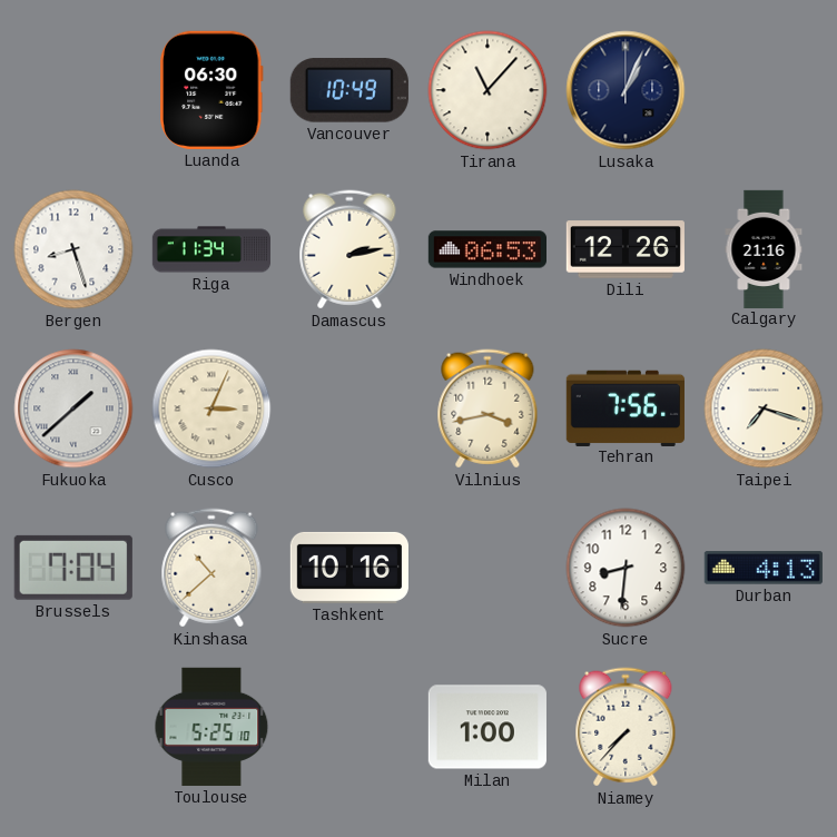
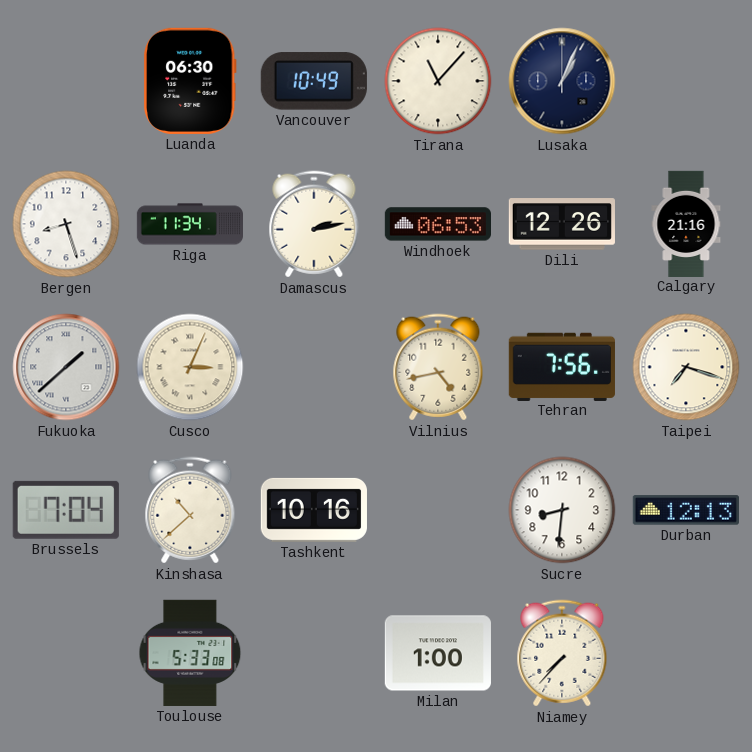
Vilnius: 3:43 -> 4:43 (438, 367)
Durban: 4:13 -> 12:13 (686, 510)
Toulouse: 5:25 -> 5:33 (190, 653)
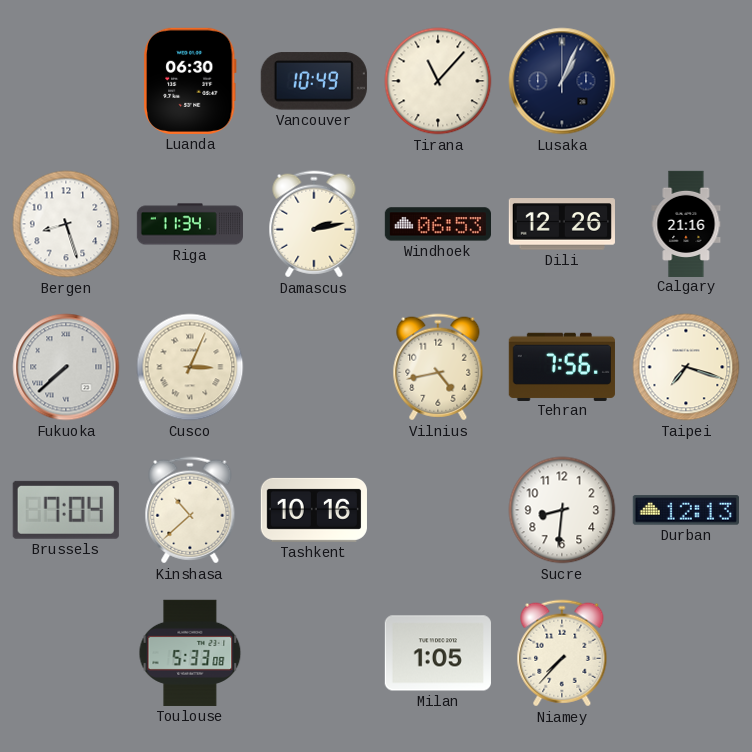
Fukuoka: 1:38 -> 7:38 (66, 367)
Milan: 1:00 -> 1:05 (438, 653)
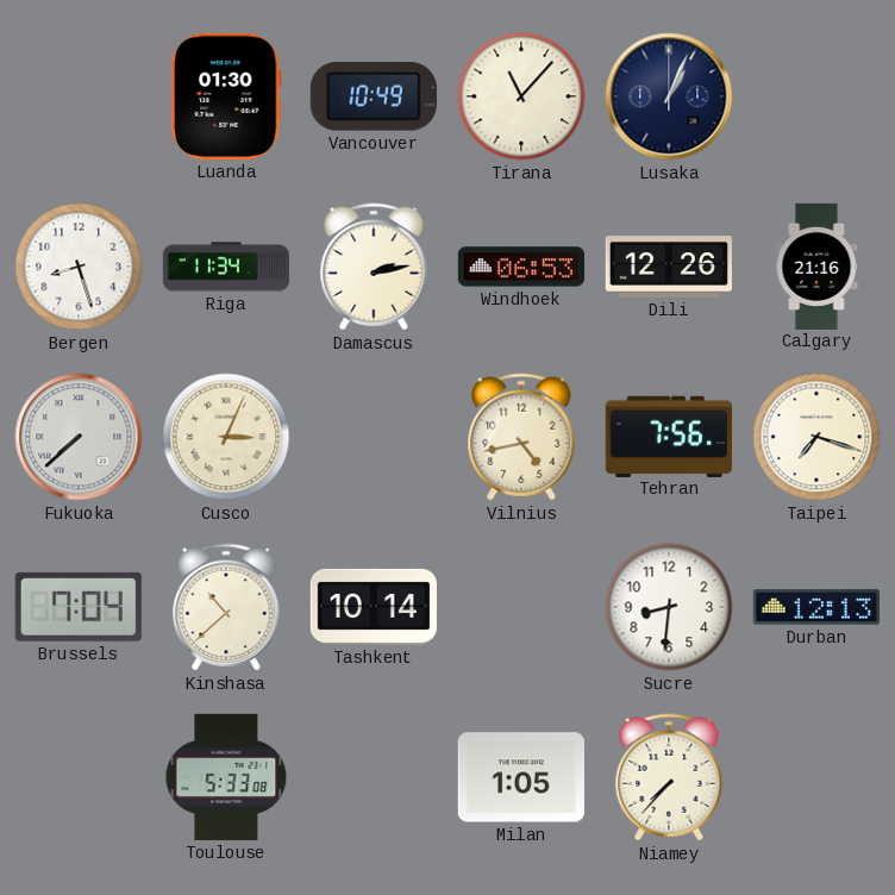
Luanda: 06:30 -> 01:30 (226, 96)
Tashkent: 10:16 -> 10:14 (374, 607)
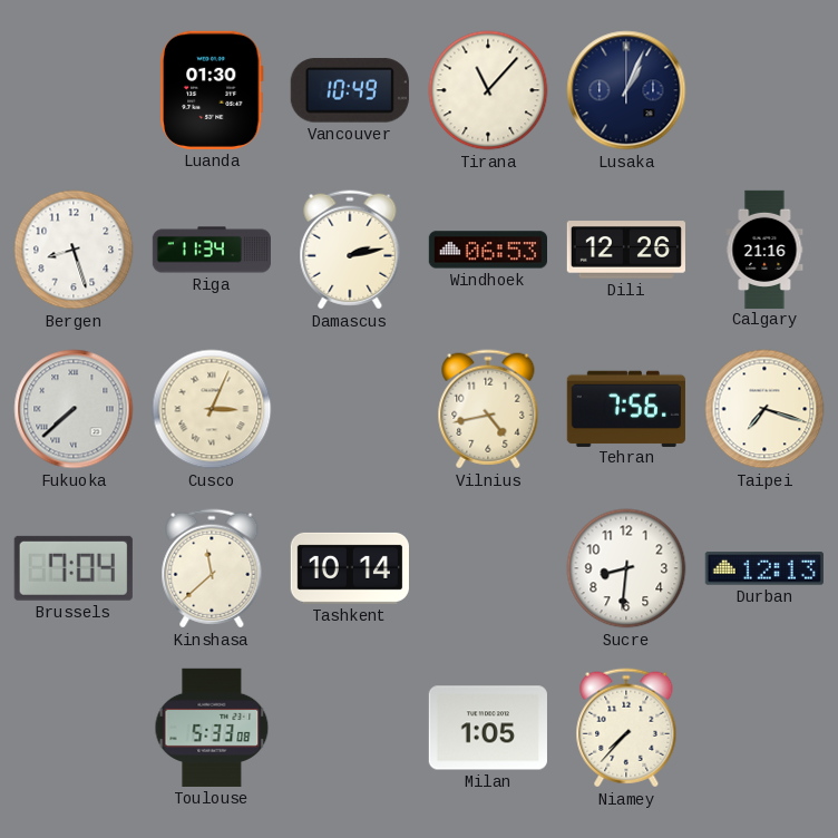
Kinshasa: 10:38 -> 11:38 (212, 568)
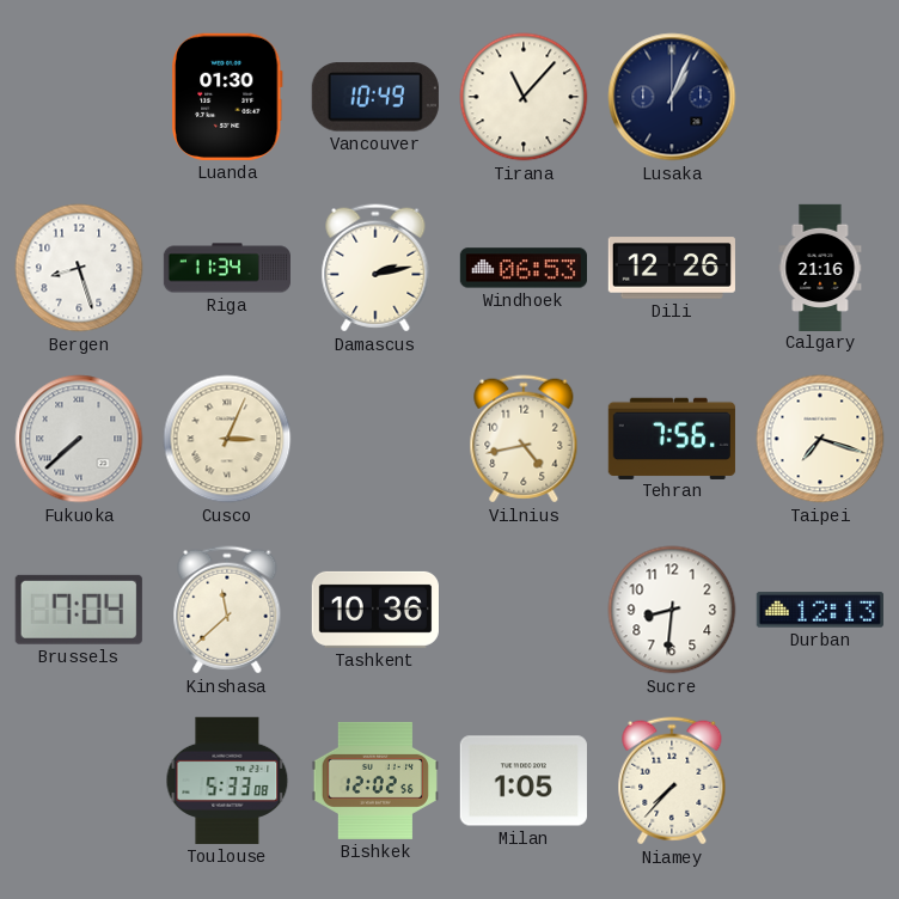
Tashkent: 10:14 -> 10:36 (375, 610)
Bishkek: none -> 12:02 (375, 781)
